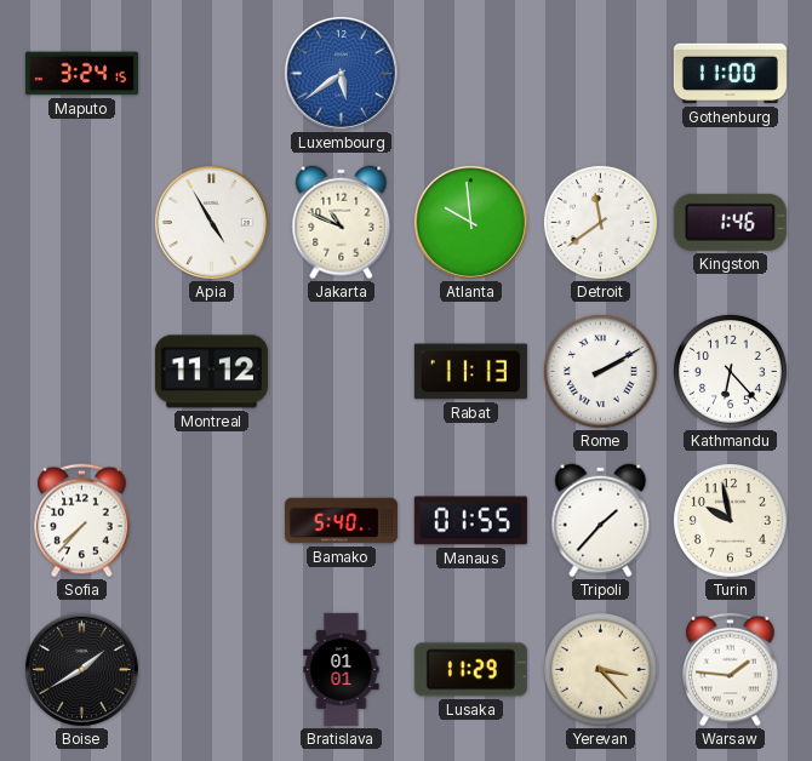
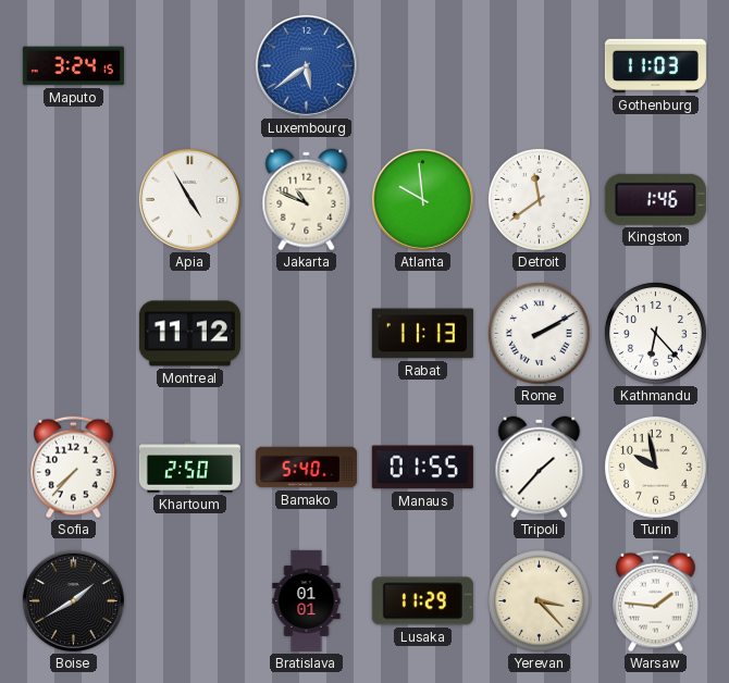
Gothenburg: 11:00 -> 11:03 (655, 66)
Khartoum: none -> 2:50 (189, 468)
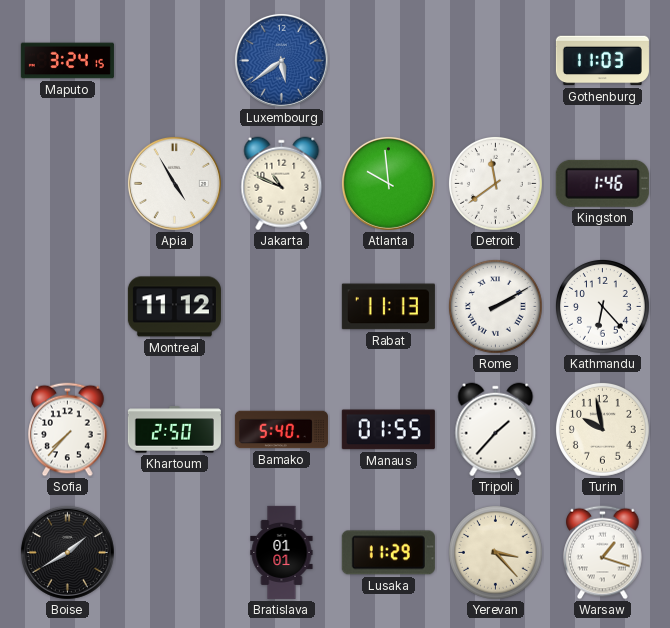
Warsaw: 1:46 -> 1:18 (603, 553)
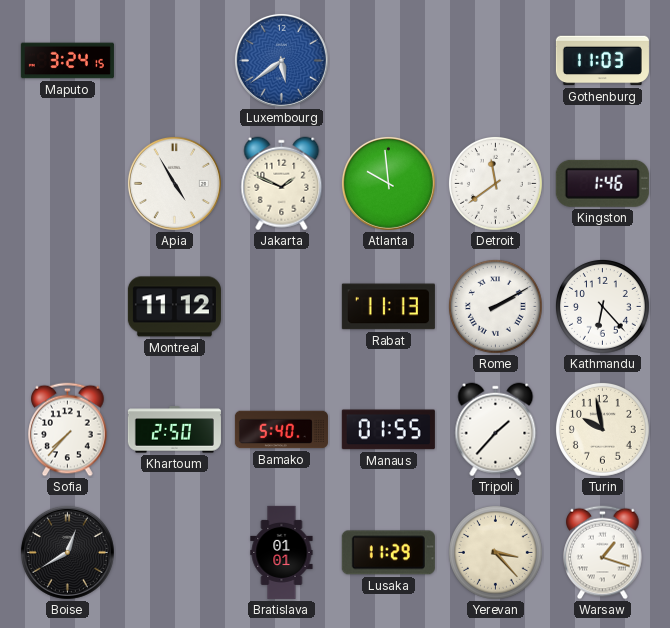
Jakarta: 10:49 -> 1:49 (282, 184)
Boise: 1:40 -> 12:40 (67, 552)
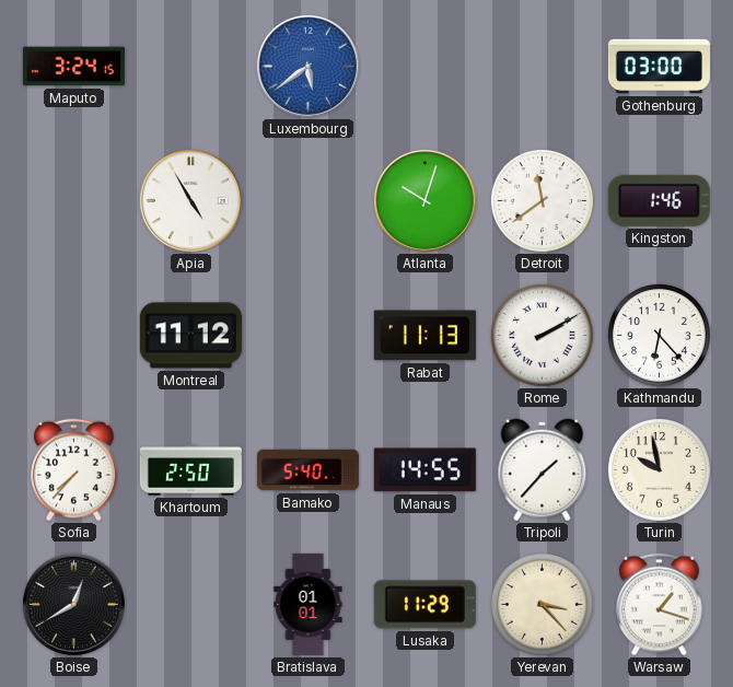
Gothenburg: 11:03 -> 03:00 (659, 67)
Jakarta: 1:49 -> none (282, 184)
Atlanta: 9:59 -> 10:03 (424, 200)
Manaus: 01:55 -> 14:55 (424, 470)
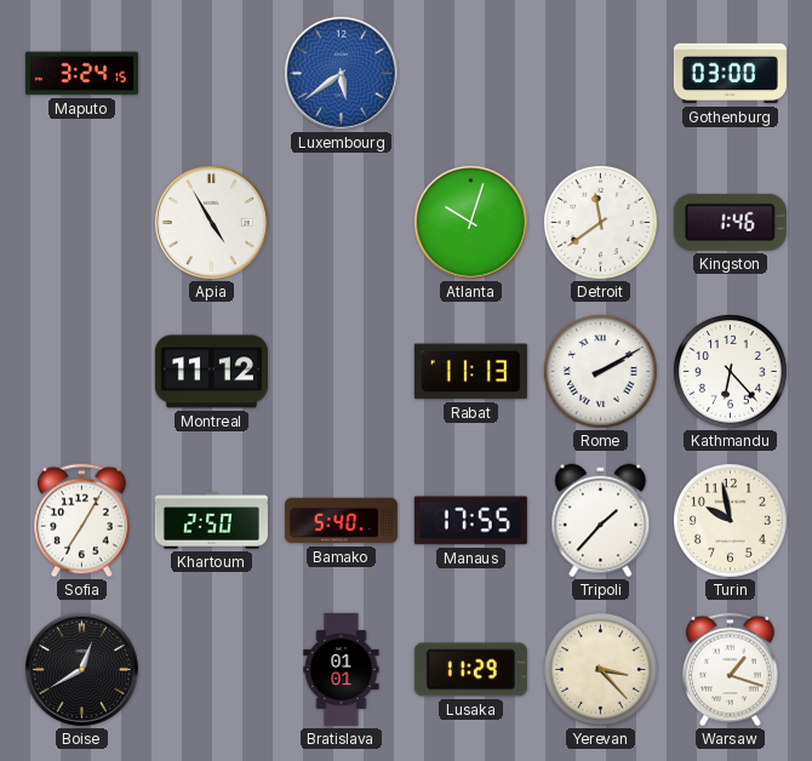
Sofia: 7:37 -> 7:05 (82, 521)
Manaus: 14:55 -> 17:55 (470, 521)
